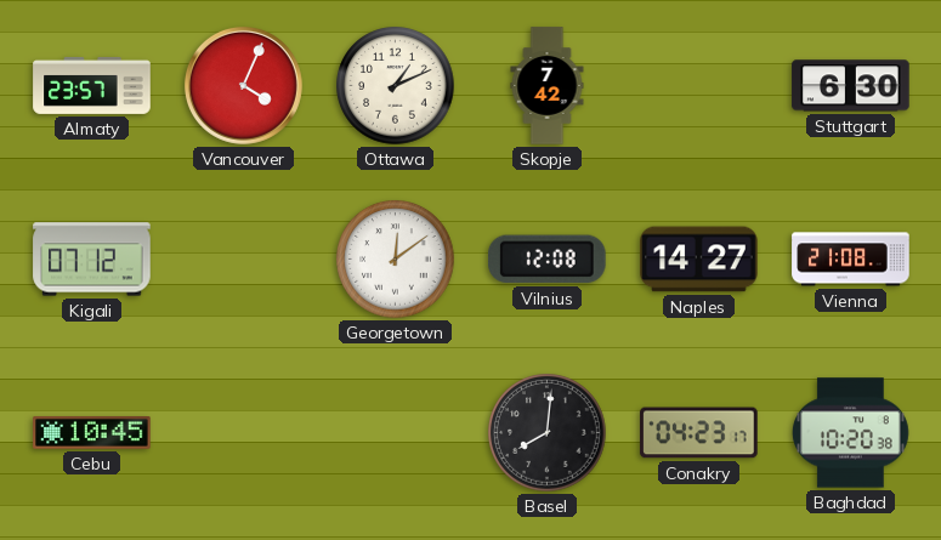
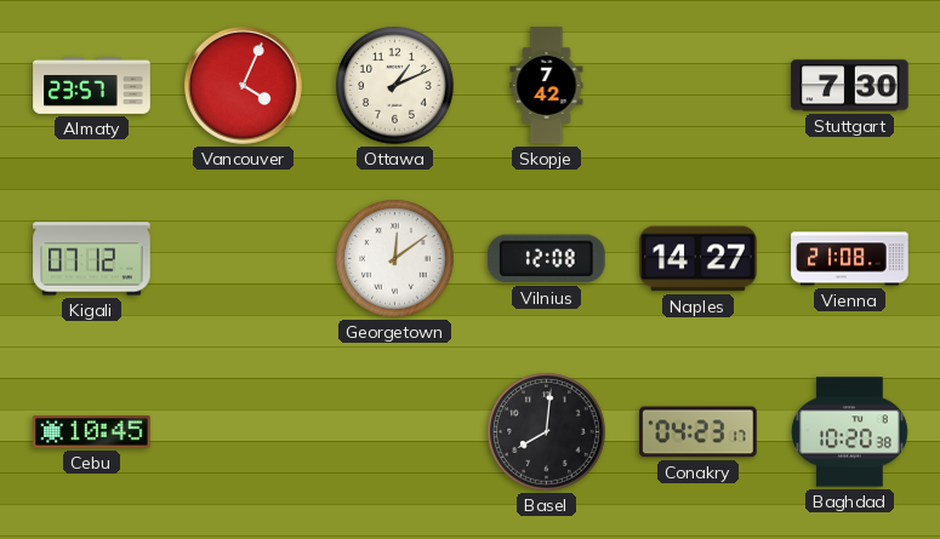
Stuttgart: 6:30 -> 7:30 (850, 86)
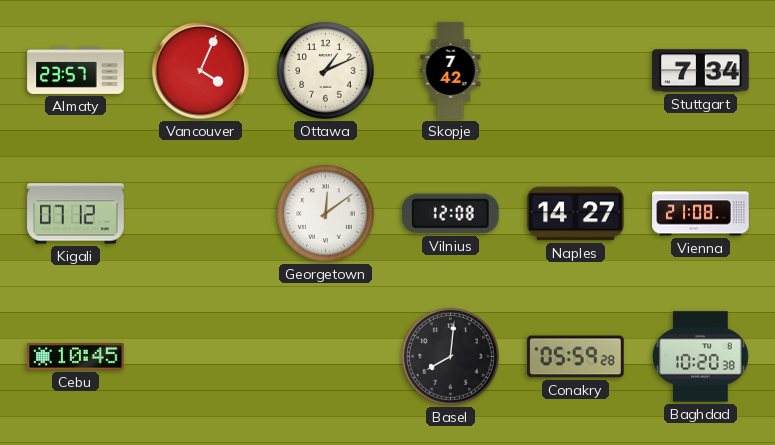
Stuttgart: 7:30 -> 7:34 (701, 71)
Conakry: 04:23 -> 05:59 (576, 357)
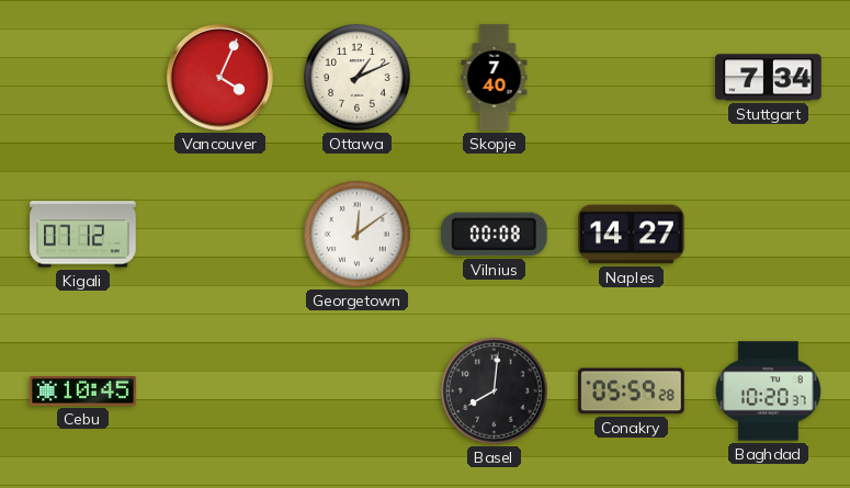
Almaty: 23:57 -> none (76, 70)
Skopje: 7:42 -> 7:40 (495, 78)
Vilnius: 12:08 -> 00:08 (495, 235)
Vienna: 21:08 -> none (701, 214)
Baghdad: 10:20:38 -> 10:20:37 (768, 391)
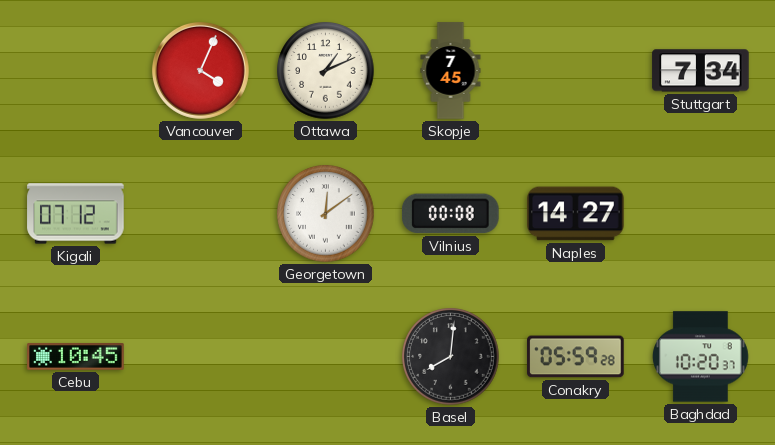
Skopje: 7:40 -> 7:45 (451, 71)
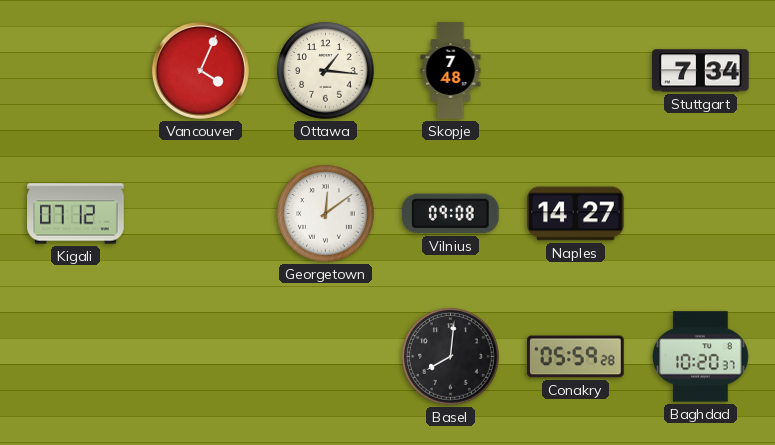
Ottawa: 1:11 -> 1:16 (326, 71)
Skopje: 7:45 -> 7:48 (451, 71)
Vilnius: 00:08 -> 09:08 (451, 214)
Cebu: 10:45 -> none (76, 357)
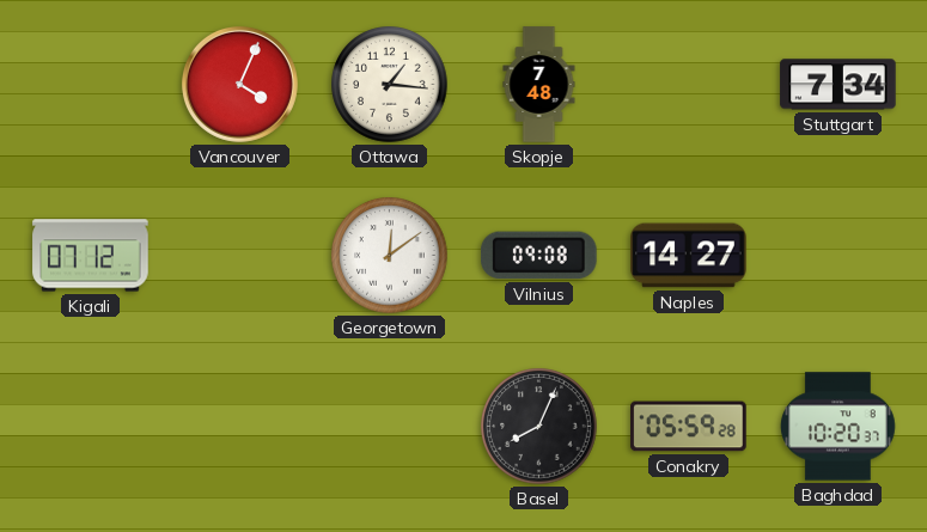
Basel: 8:01 -> 8:04 (539, 427)
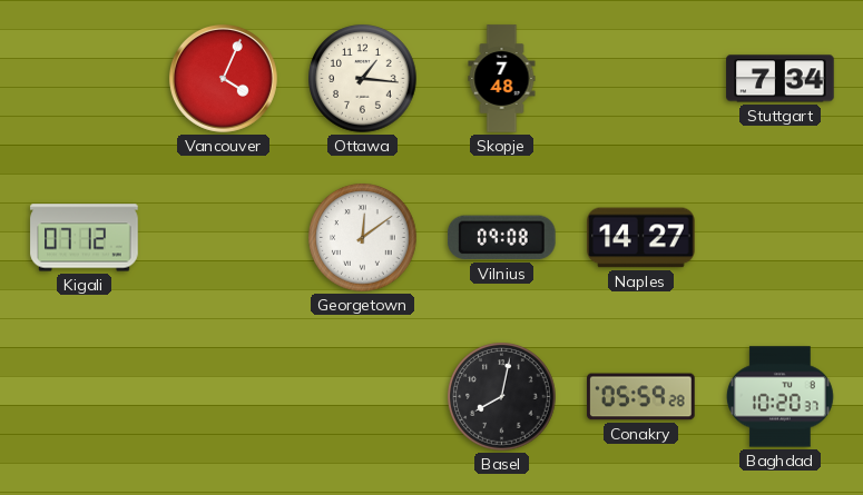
Basel: 8:04 -> 8:02 (502, 397)
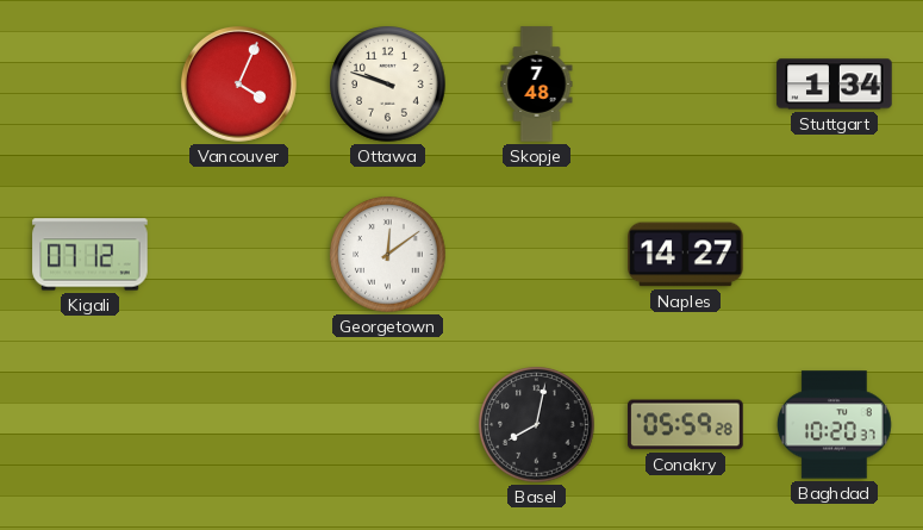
Ottawa: 1:16 -> 9:48 (388, 85)
Stuttgart: 7:34 -> 1:34 (835, 85)
Vilnius: 09:08 -> none (502, 238)
